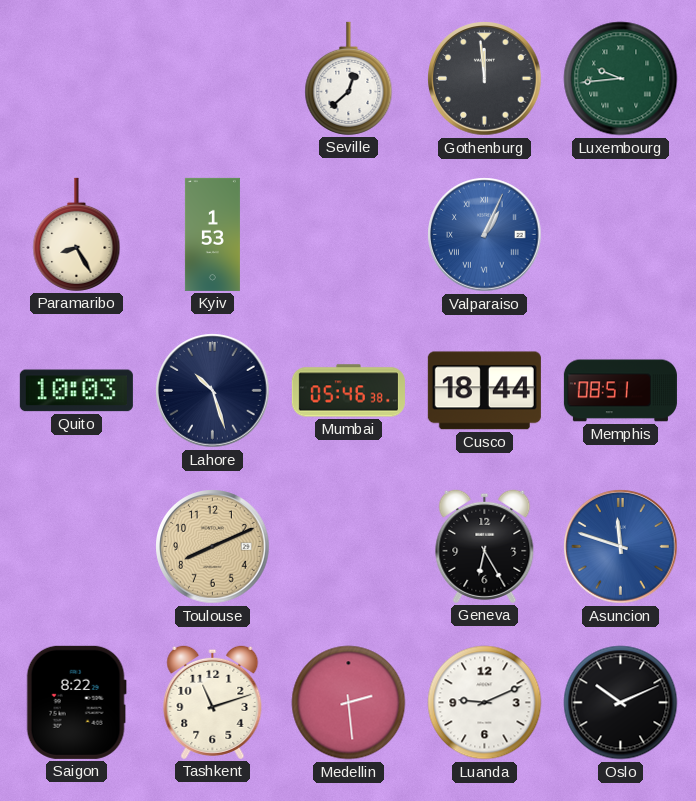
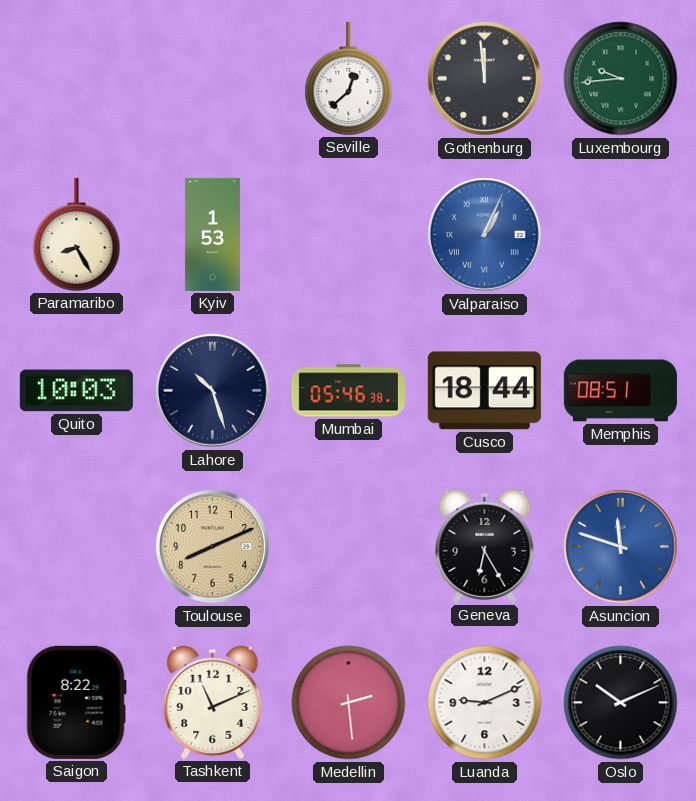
Tashkent: 11:12 -> 11:11 (213, 702)
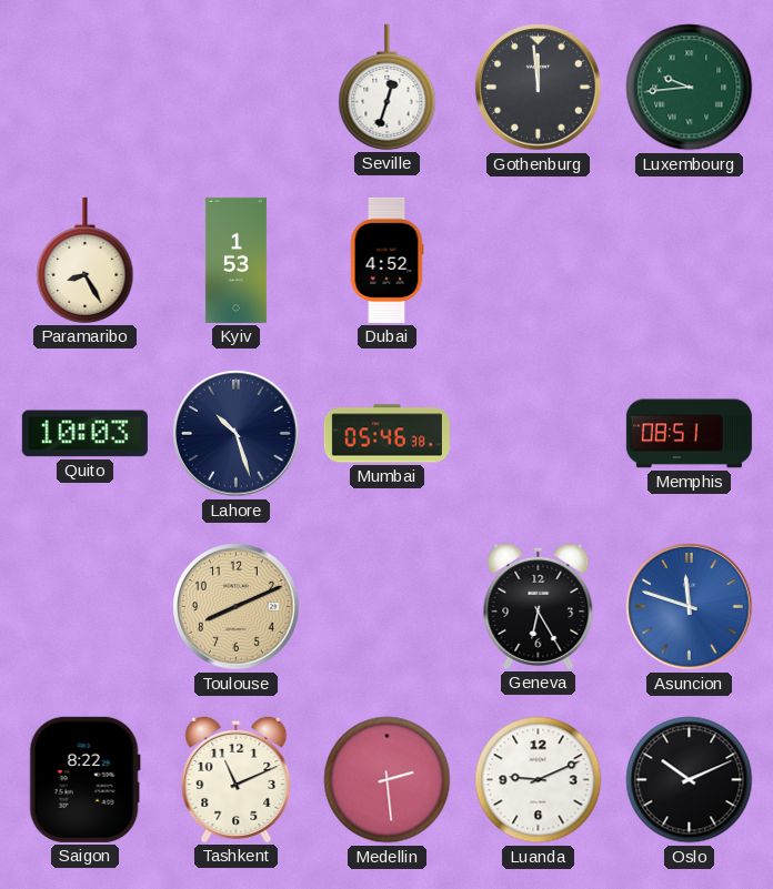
Seville: 12:38 -> 12:33 (388, 87)
Dubai: none -> 4:52 (386, 260)
Valparaiso: 1:04 -> none (485, 235)
Cusco: 18:44 -> none (484, 391)
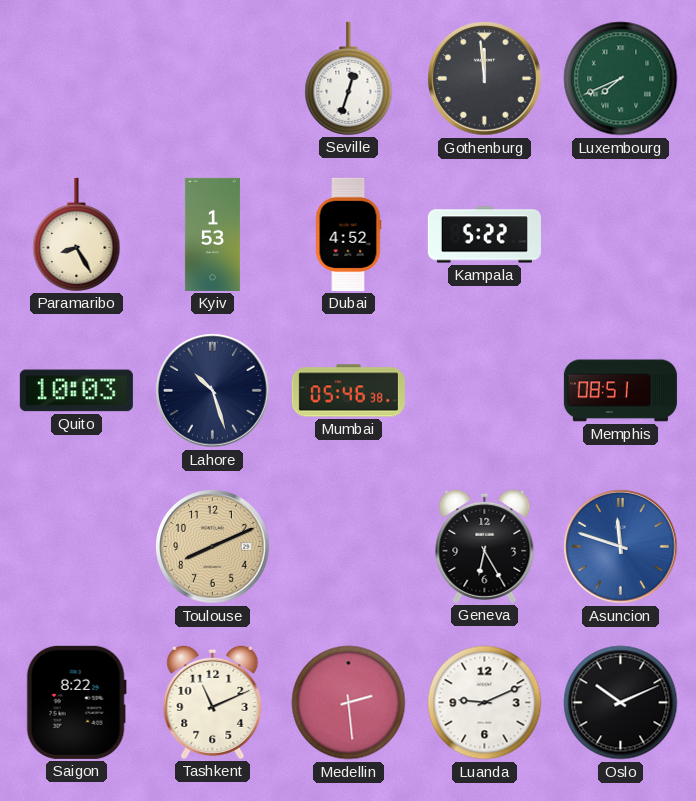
Luxembourg: 9:44 -> 7:41 (621, 79)
Kampala: none -> 5:22 (484, 235)
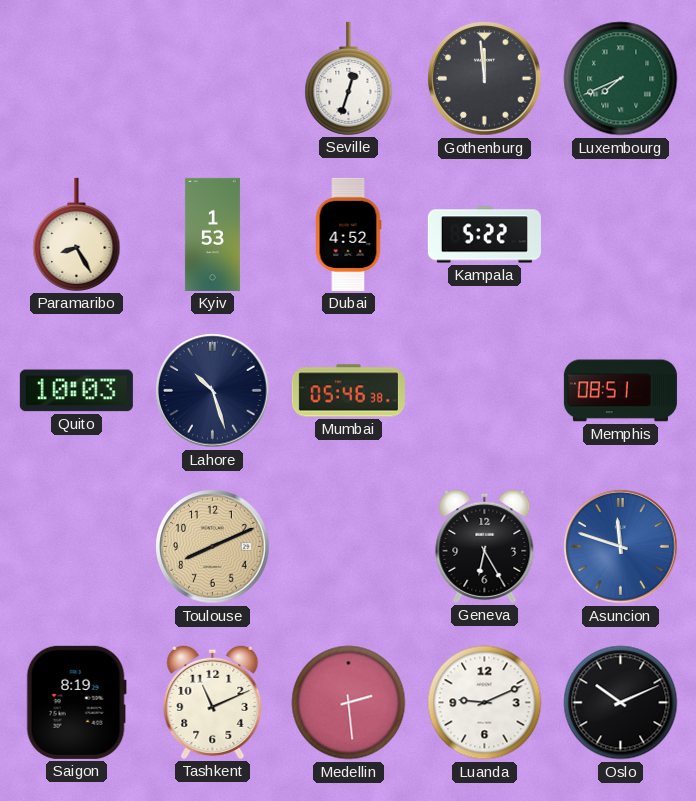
Saigon: 8:22 -> 8:19 (76, 702)
